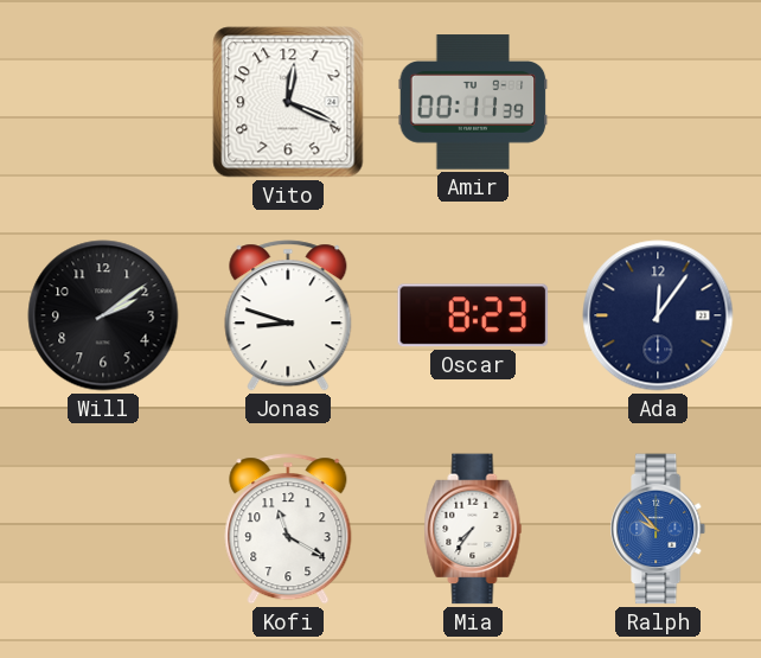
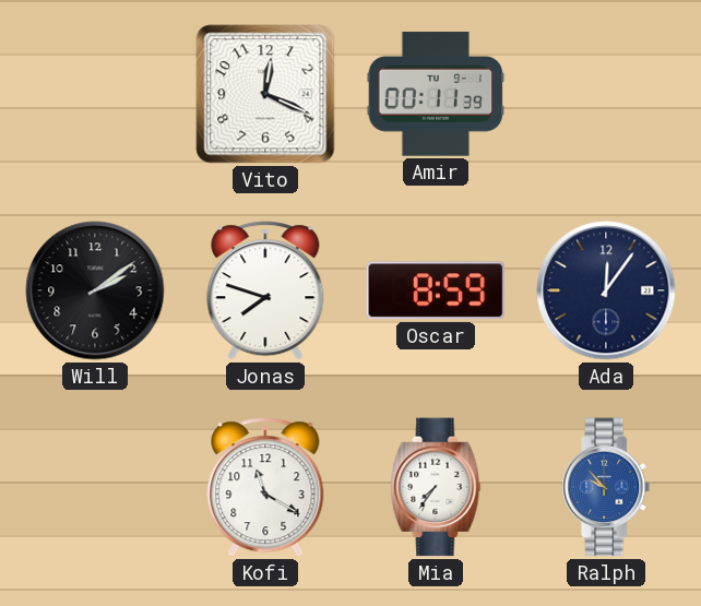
Jonas: 8:48 -> 7:48 (265, 290)
Oscar: 8:23 -> 8:59 (436, 290)
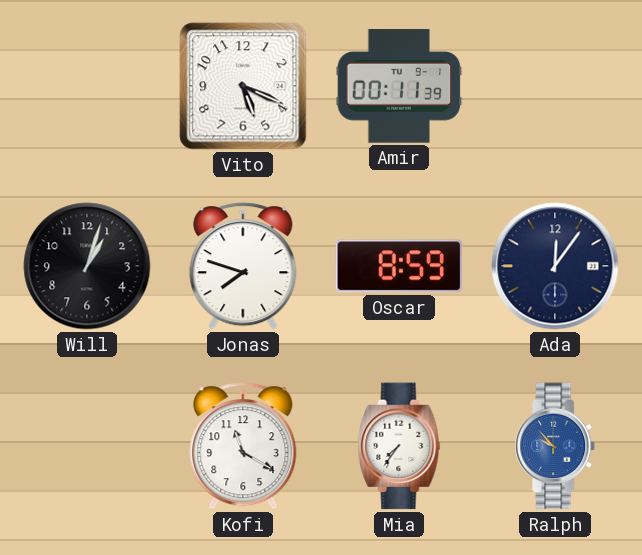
Vito: 12:19 -> 5:19 (243, 86)
Will: 2:09 -> 1:03 (87, 266)
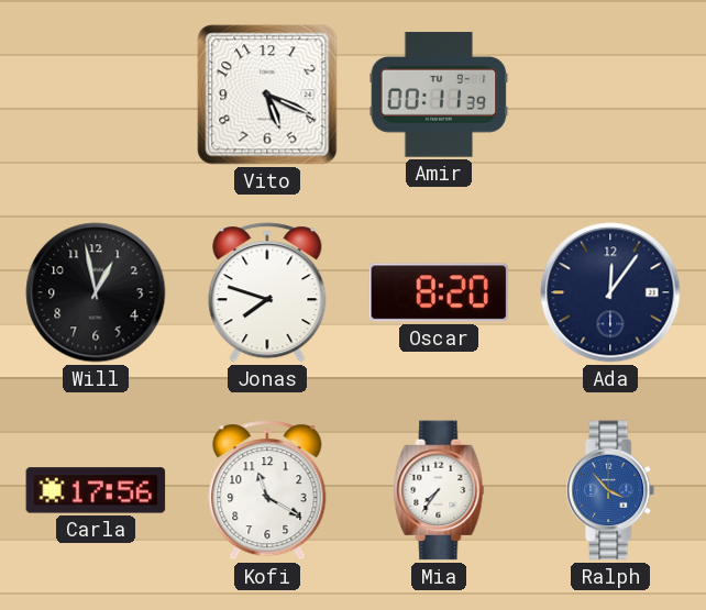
Will: 1:03 -> 12:58 (96, 292)
Oscar: 8:59 -> 8:20 (439, 292)
Carla: none -> 17:56 (96, 490)
Ralph: 9:53 -> 3:53 (611, 490)
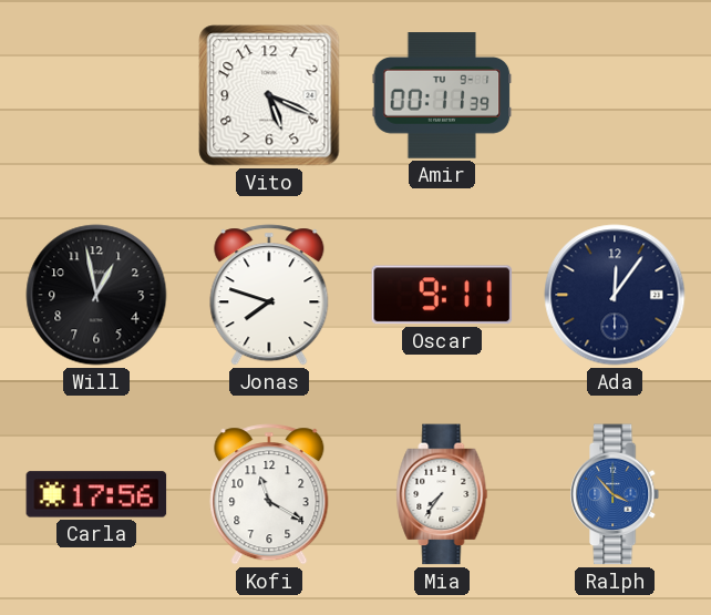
Oscar: 8:20 -> 9:11 (442, 295)
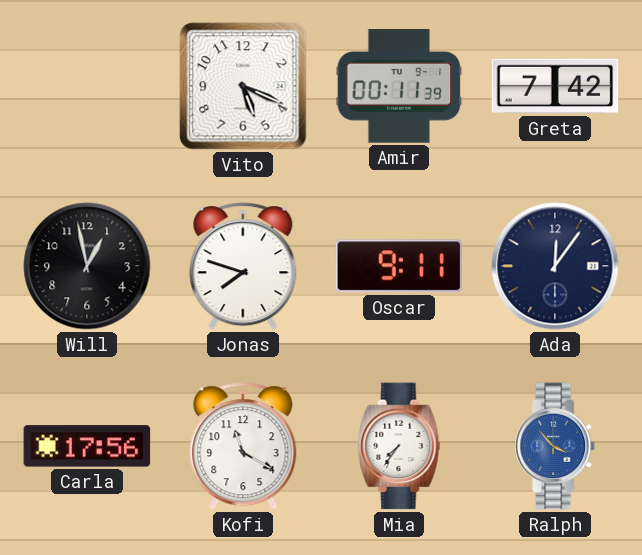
Greta: none -> 7:42 (555, 86)
